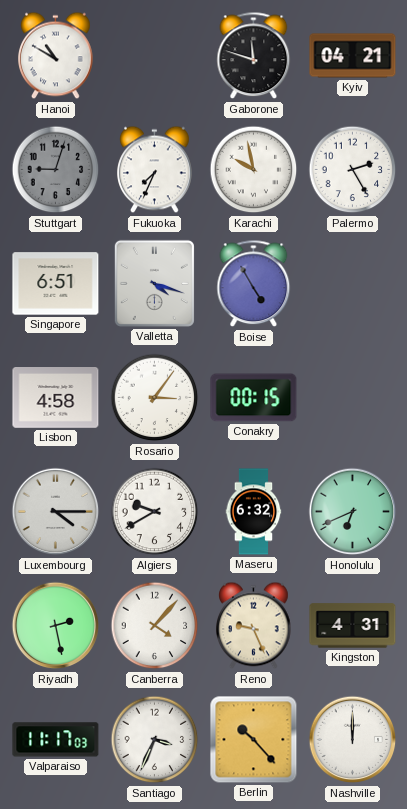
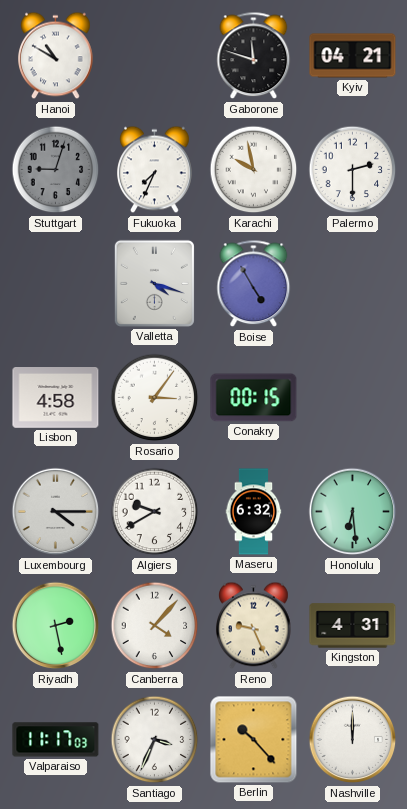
Palermo: 2:25 -> 2:30 (353, 170)
Singapore: 6:51 -> none (56, 284)
Honolulu: 6:41 -> 6:29 (353, 512)
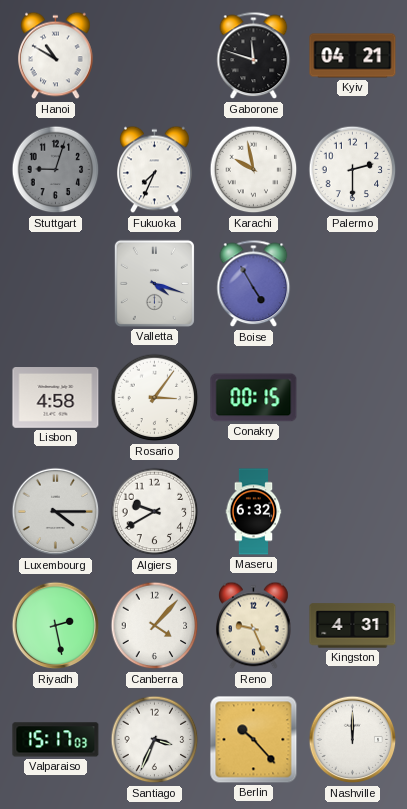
Honolulu: 6:29 -> none (353, 512)
Valparaiso: 11:17 -> 15:17 (56, 740)
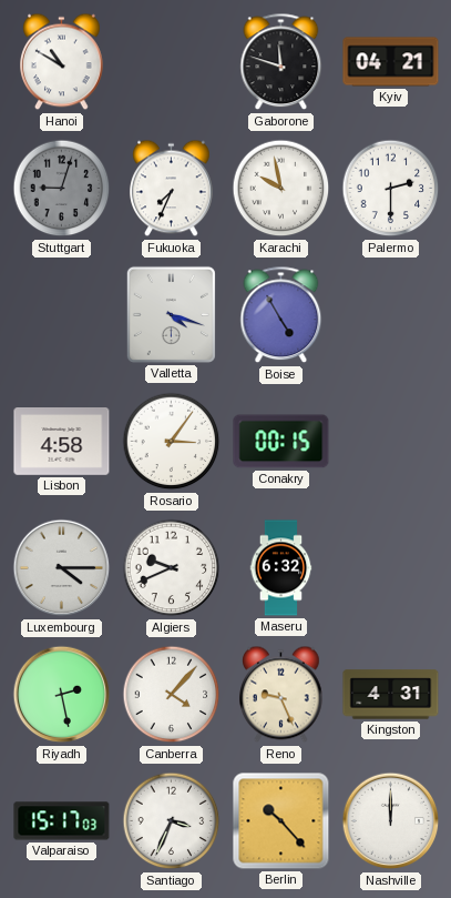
Algiers: 9:40 -> 9:41 (172, 568)
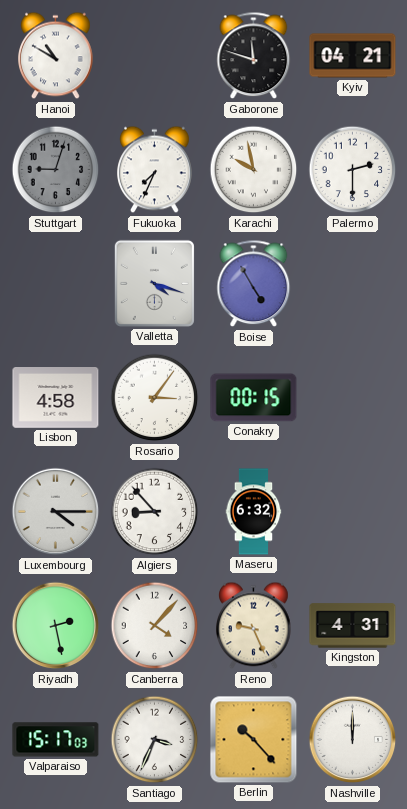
Algiers: 9:41 -> 8:53 (155, 512)
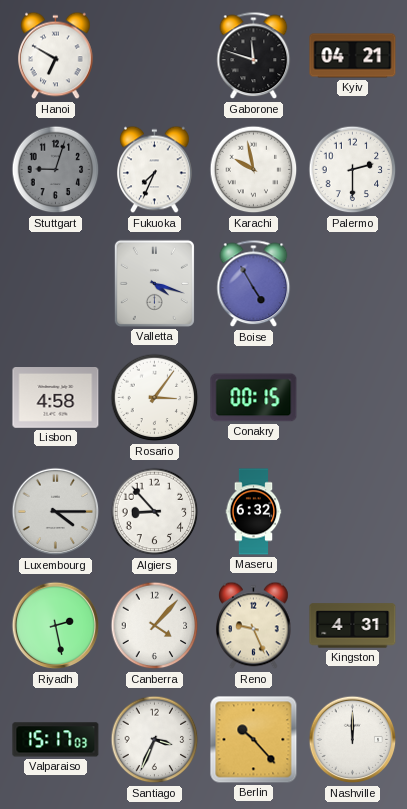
Hanoi: 10:50 -> 6:50 (56, 56)
